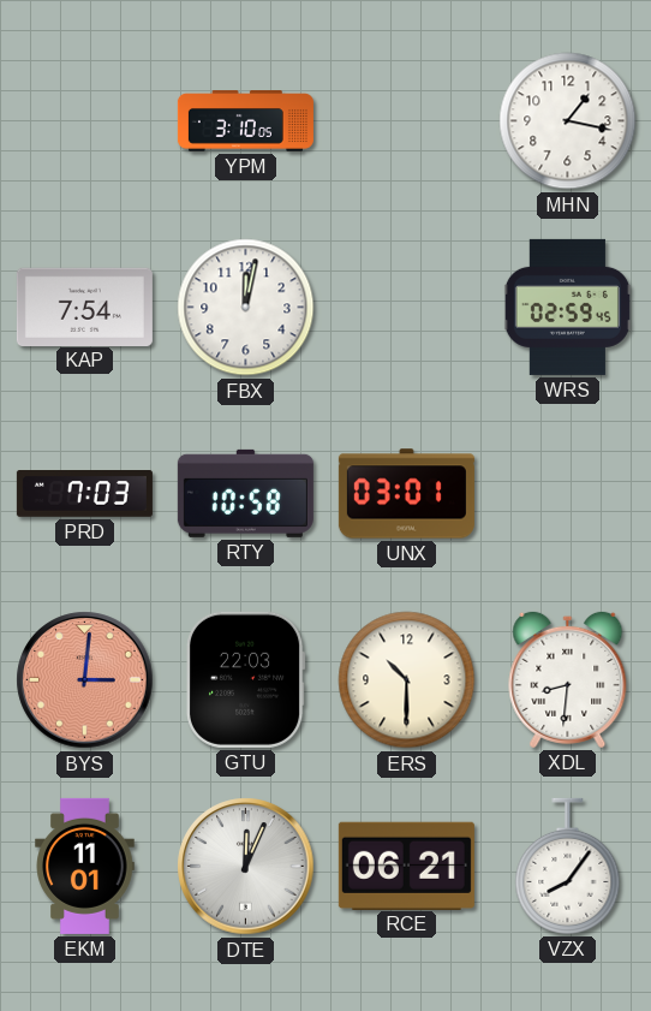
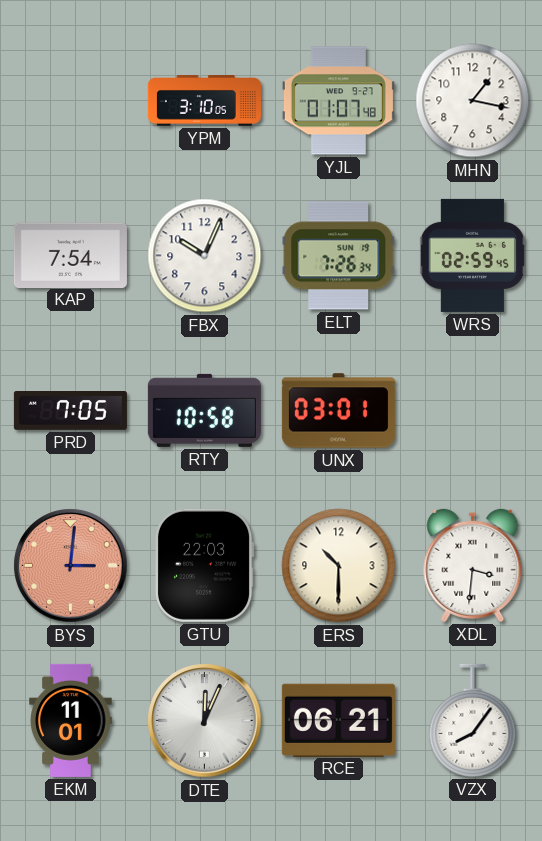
YJL: none -> 01:07 (338, 101)
FBX: 12:02 -> 10:04 (205, 256)
ELT: none -> 7:26 (339, 256)
PRD: 7:03 -> 7:05 (70, 411)
XDL: 8:31 -> 3:31 (473, 565)
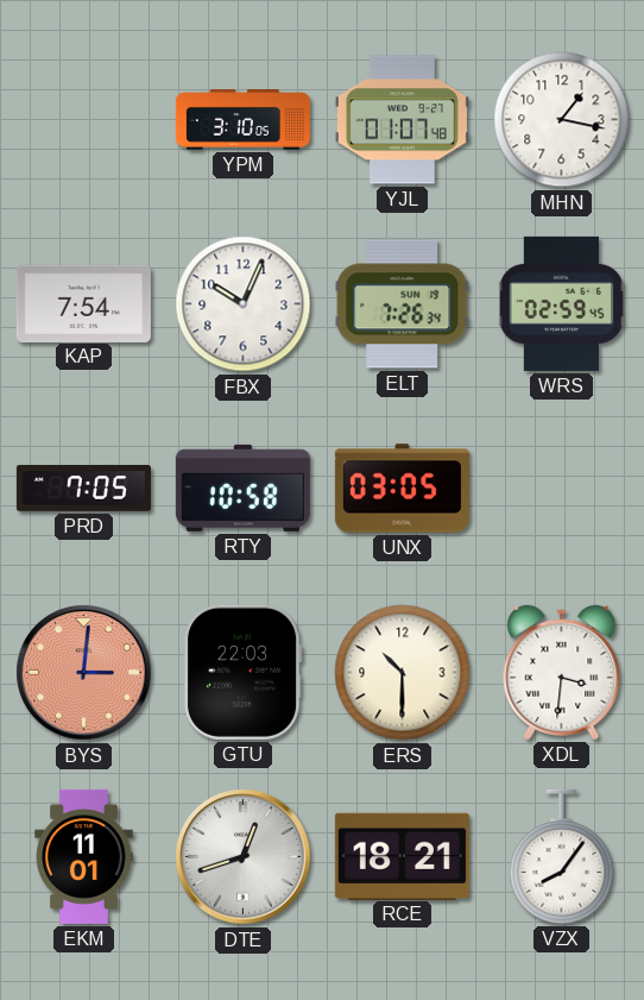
UNX: 03:01 -> 03:05 (402, 489)
DTE: 12:04 -> 12:42 (244, 857)
RCE: 06:21 -> 18:21 (402, 856)
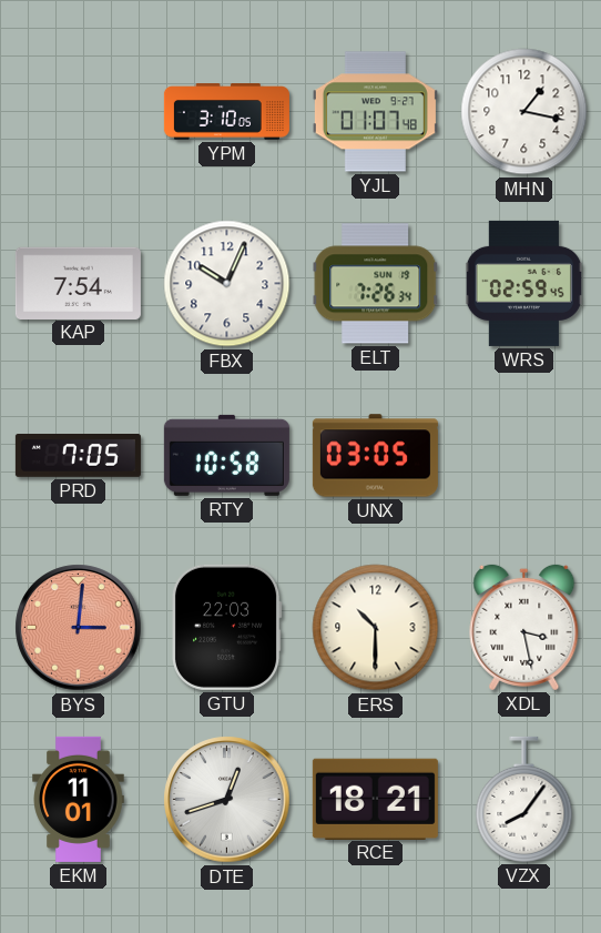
XDL: 3:31 -> 3:28 (524, 627)
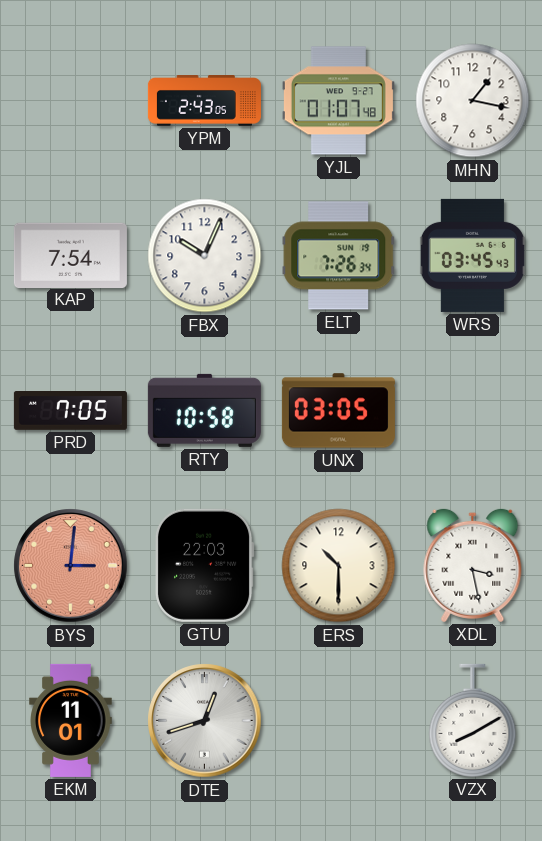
YPM: 3:10 -> 2:43 (204, 101)
WRS: 02:59 -> 03:45 (472, 255)
RCE: 18:21 -> none (375, 799)
VZX: 8:06 -> 8:10 (473, 720)
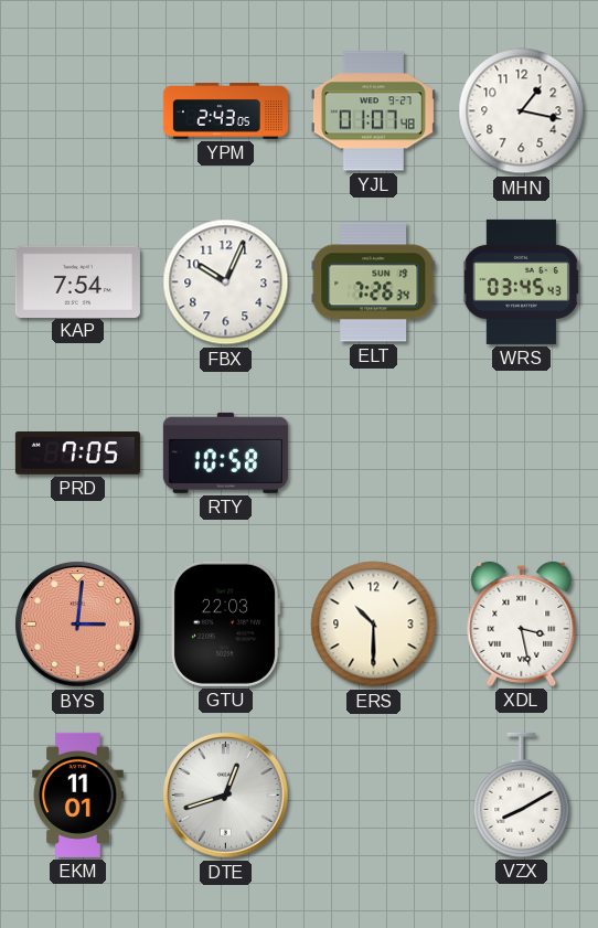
UNX: 03:05 -> none (338, 411)
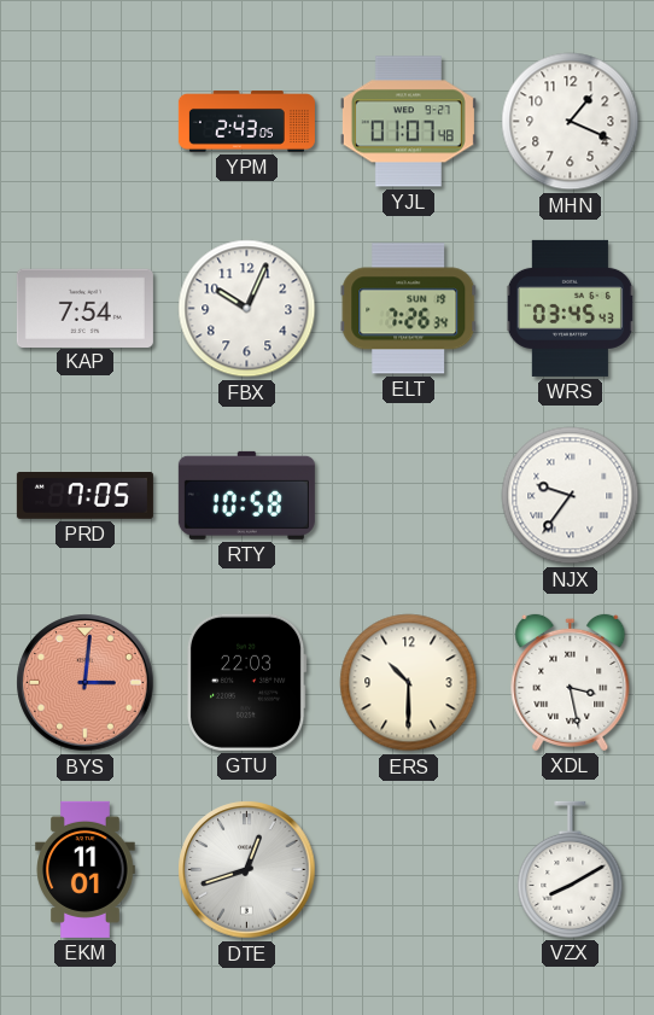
MHN: 1:17 -> 1:19 (571, 122)
NJX: none -> 9:36 (571, 496)
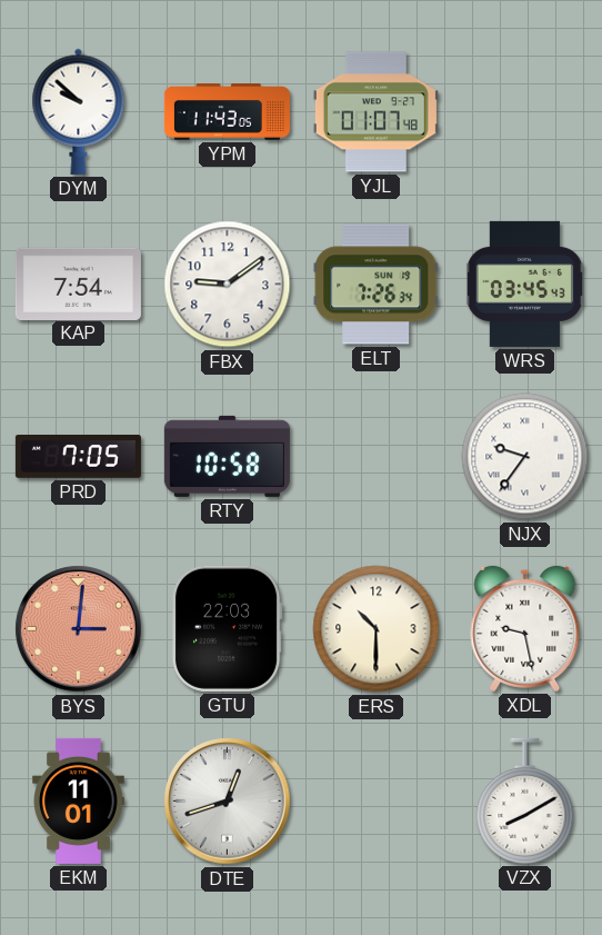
DYM: none -> 9:52 (79, 111)
YPM: 2:43 -> 11:43 (227, 112)
MHN: 1:19 -> none (571, 122)
FBX: 10:04 -> 9:09 (228, 285)
XDL: 3:28 -> 9:28 (525, 628)
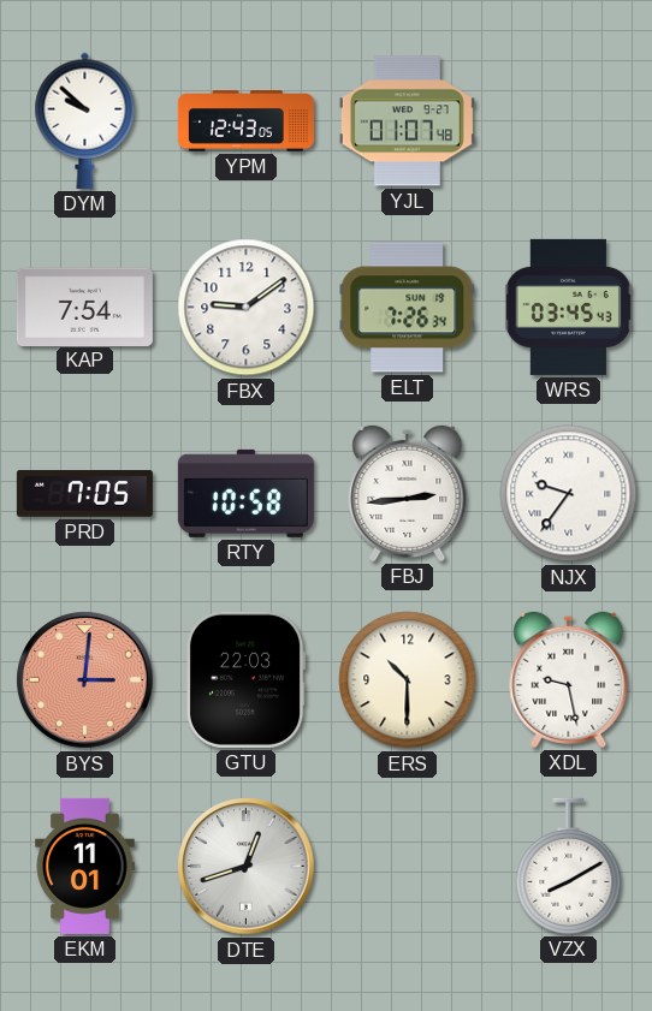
YPM: 11:43 -> 12:43 (245, 121)
FBJ: none -> 2:44 (408, 493)
